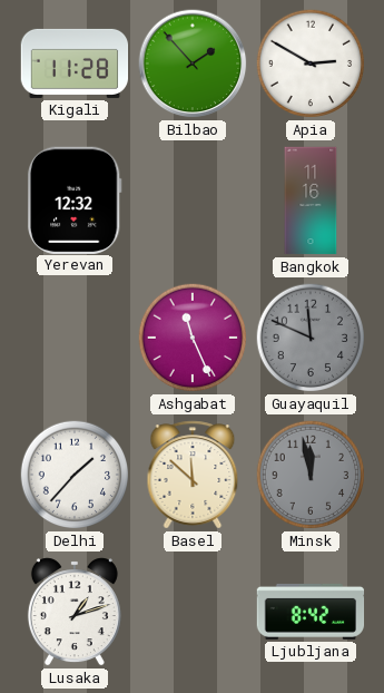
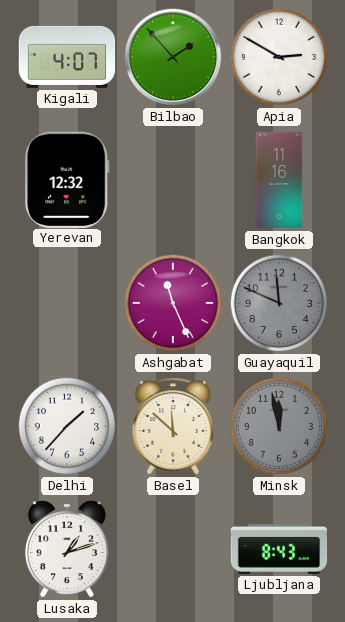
Kigali: 11:28 -> 4:07 (67, 57)
Ljubljana: 8:42 -> 8:43 (279, 549)
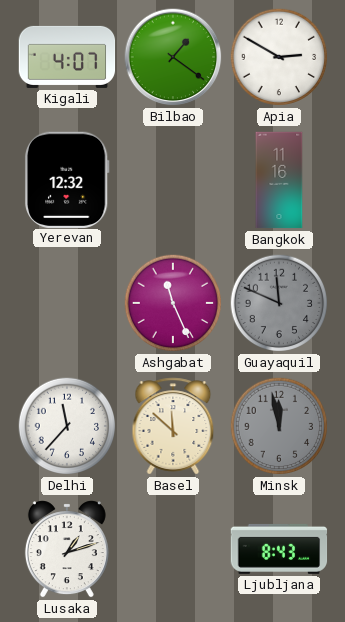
Bilbao: 1:53 -> 1:21 (173, 57)
Delhi: 1:37 -> 11:37 (67, 426)
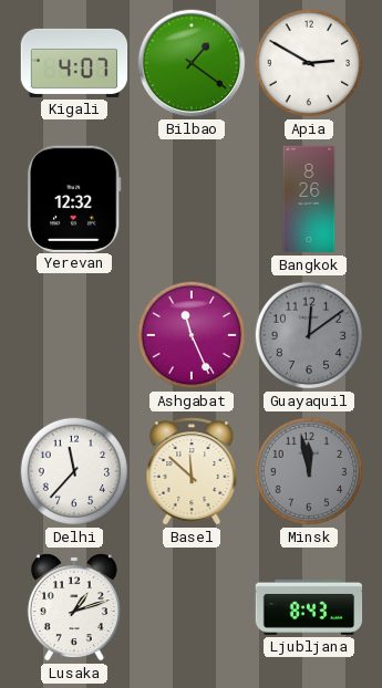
Bangkok: 11:16 -> 8:26 (309, 199)
Guayaquil: 11:49 -> 12:09 (309, 335)
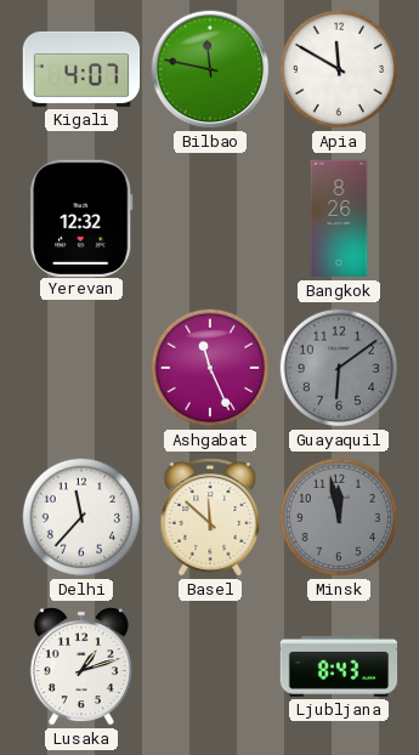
Bilbao: 1:21 -> 11:47 (210, 69)
Apia: 2:50 -> 11:50 (339, 69)
Guayaquil: 12:09 -> 6:09 (339, 368)
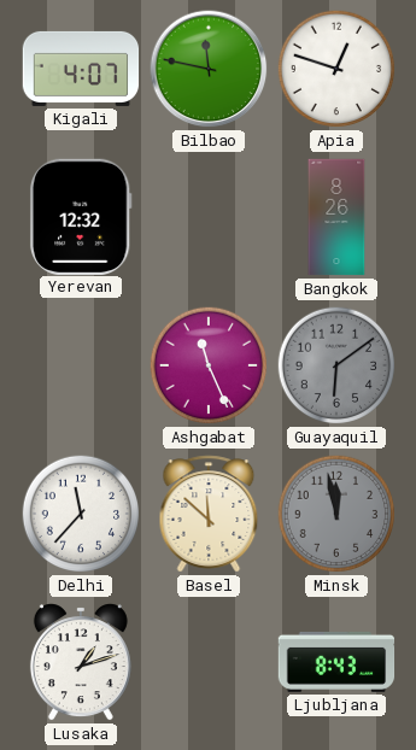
Apia: 11:50 -> 12:48 (336, 69)
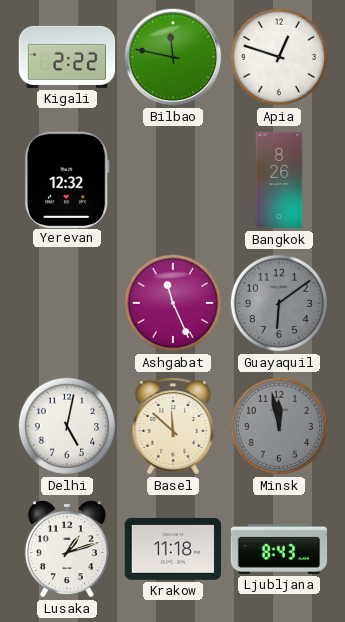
Kigali: 4:07 -> 2:22 (67, 57)
Delhi: 11:37 -> 5:02 (67, 426)
Krakow: none -> 11:18 (173, 549)
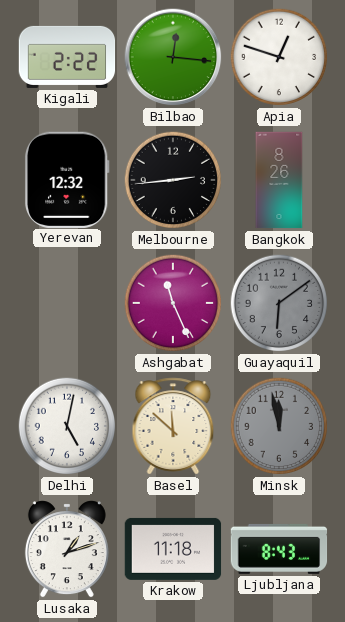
Bilbao: 11:47 -> 12:16 (173, 57)
Melbourne: none -> 2:44 (173, 180)
